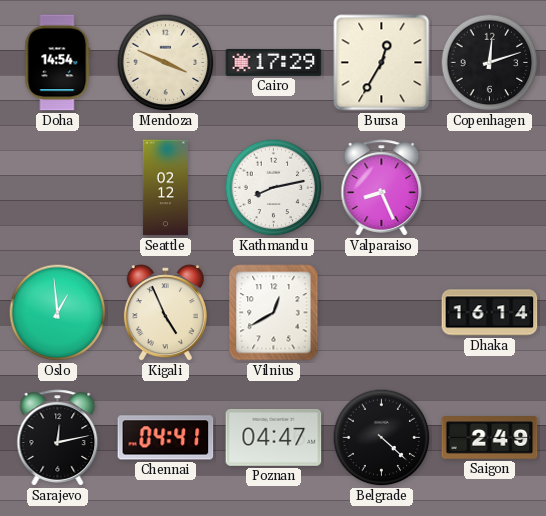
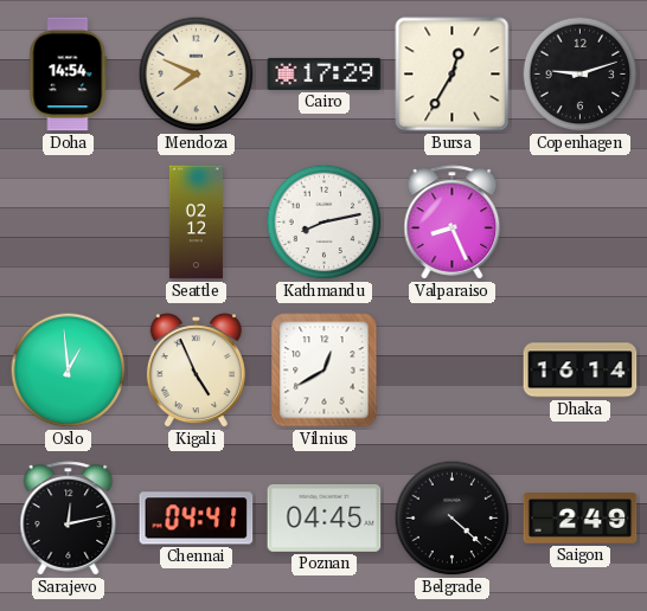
Mendoza: 3:49 -> 7:49 (197, 75)
Copenhagen: 12:12 -> 9:12 (581, 75)
Poznan: 04:47 -> 04:45 (325, 517)
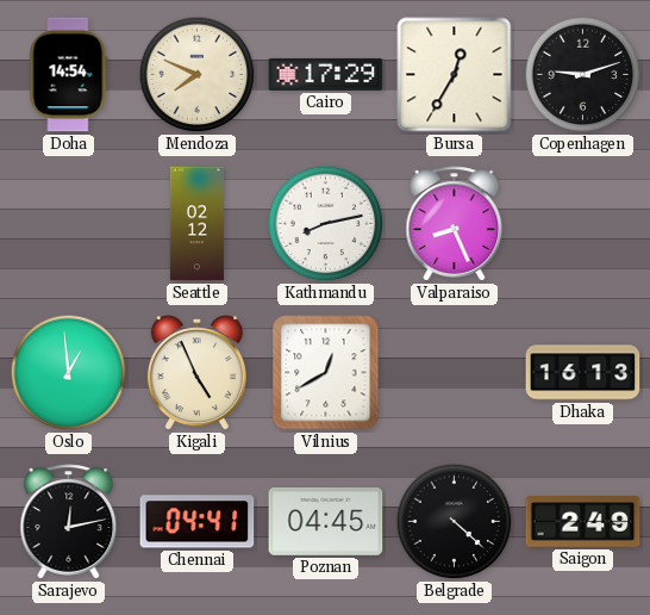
Dhaka: 16:14 -> 16:13 (583, 373)
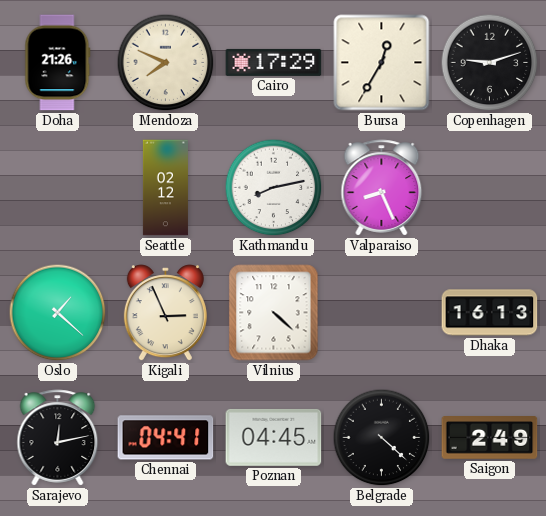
Doha: 14:54 -> 21:26 (58, 63)
Oslo: 12:59 -> 1:22 (58, 313)
Kigali: 4:56 -> 2:56 (165, 313)
Vilnius: 12:40 -> 4:22 (274, 313)
